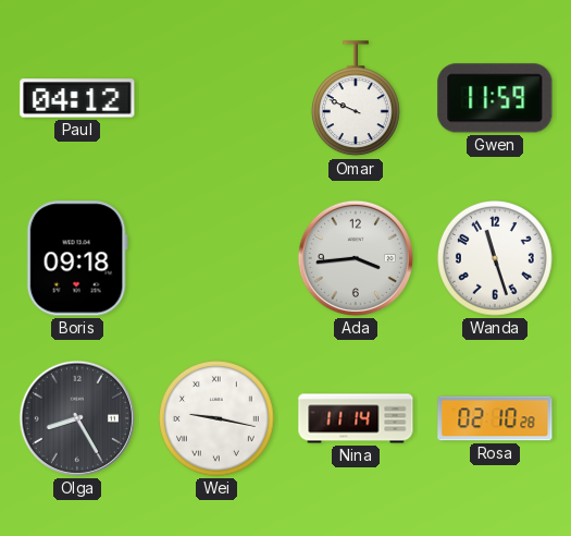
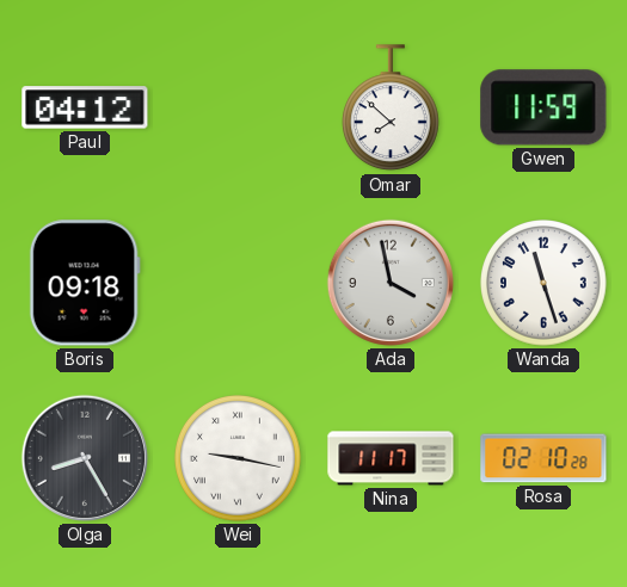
Omar: 9:49 -> 7:52 (391, 109)
Ada: 3:44 -> 3:58 (391, 283)
Nina: 11:14 -> 11:17 (391, 458)
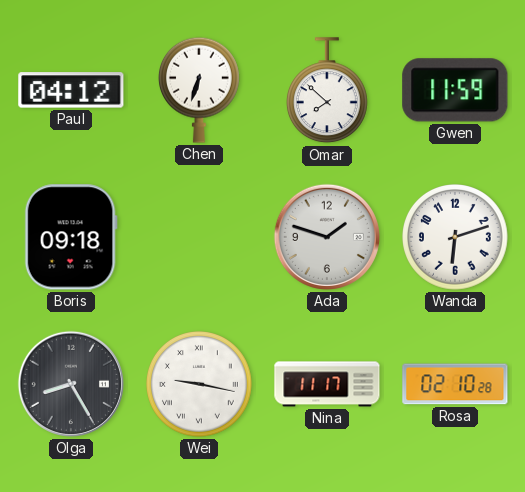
Chen: none -> 6:33 (199, 90)
Ada: 3:58 -> 1:48 (327, 237)
Wanda: 11:27 -> 6:12 (456, 238)
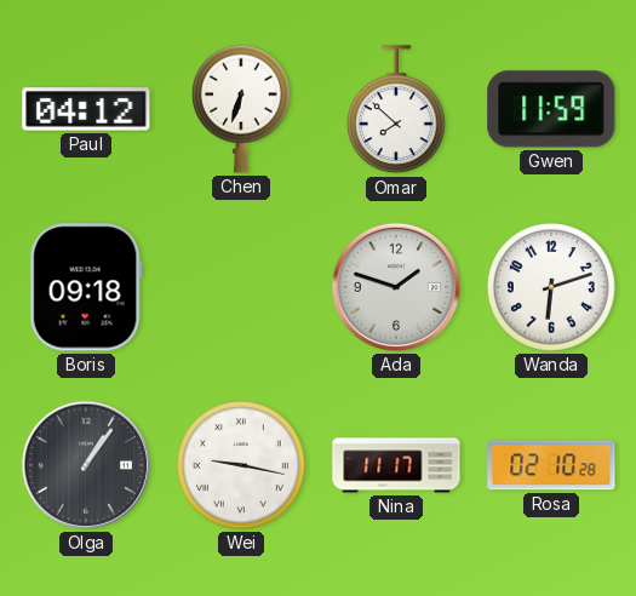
Olga: 8:25 -> 1:06 (86, 465)
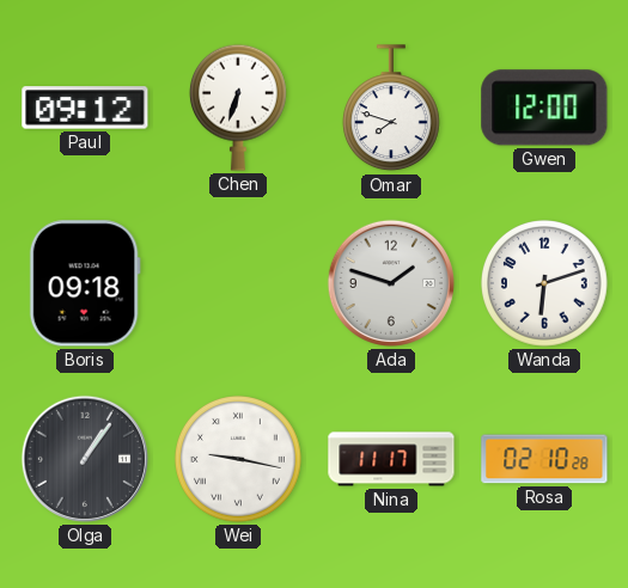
Paul: 04:12 -> 09:12 (85, 108)
Omar: 7:52 -> 7:48 (391, 109)
Gwen: 11:59 -> 12:00 (544, 108)
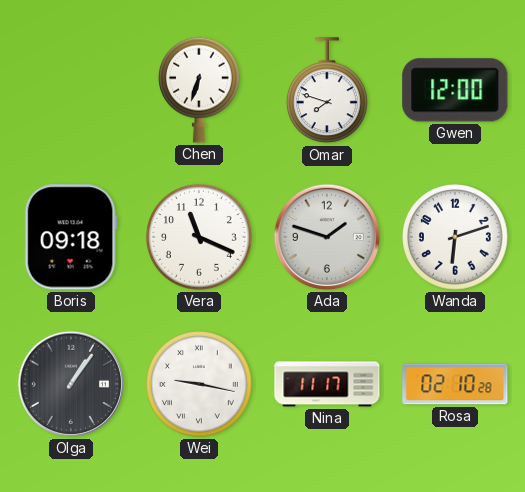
Paul: 09:12 -> none (85, 108)
Vera: none -> 11:19 (200, 238)
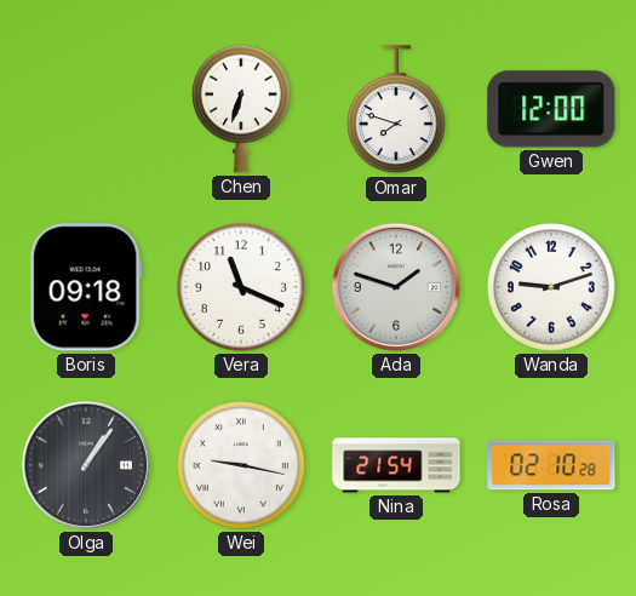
Wanda: 6:12 -> 9:12 (552, 288)
Nina: 11:17 -> 21:54 (396, 465)
